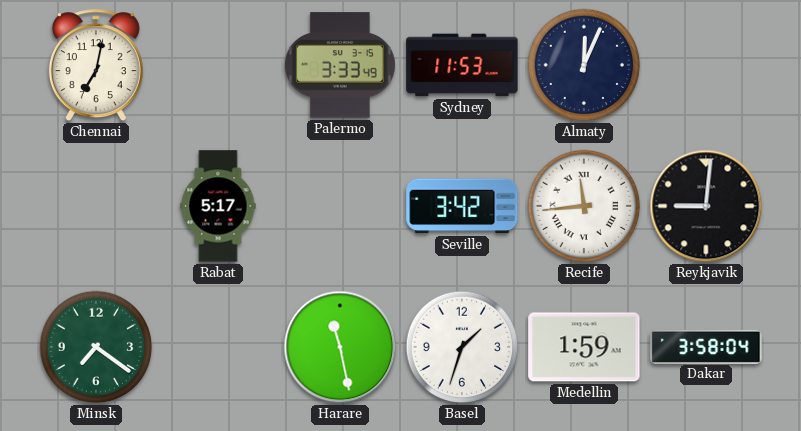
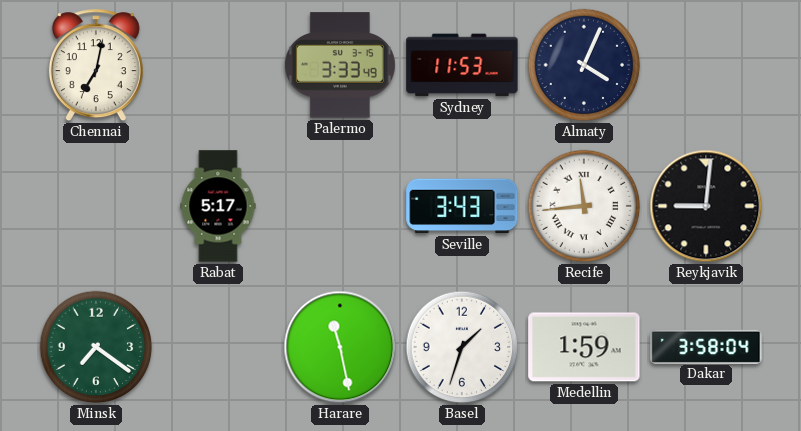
Almaty: 12:04 -> 4:04 (584, 65)
Seville: 3:42 -> 3:43 (462, 206)
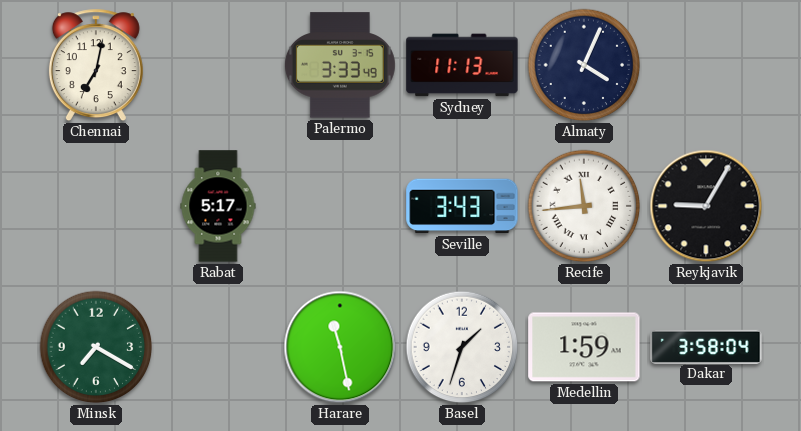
Sydney: 11:53 -> 11:13 (462, 65)
Reykjavik: 9:01 -> 9:05 (706, 206)
Minsk: 7:21 -> 7:20 (96, 347)
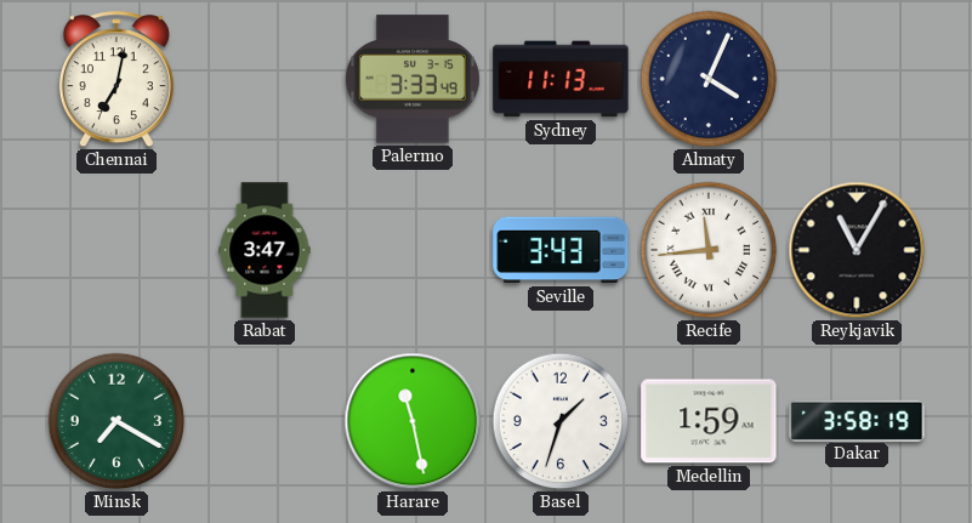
Rabat: 5:17 -> 3:47 (265, 250)
Reykjavik: 9:05 -> 11:05 (857, 250)
Dakar: 3:58:04 -> 3:58:19 (857, 420)
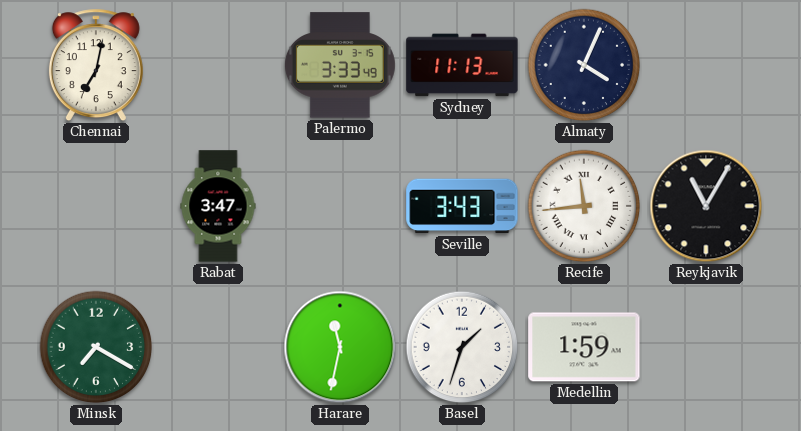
Harare: 11:28 -> 11:32 (340, 347)
Dakar: 3:58 -> none (857, 420)
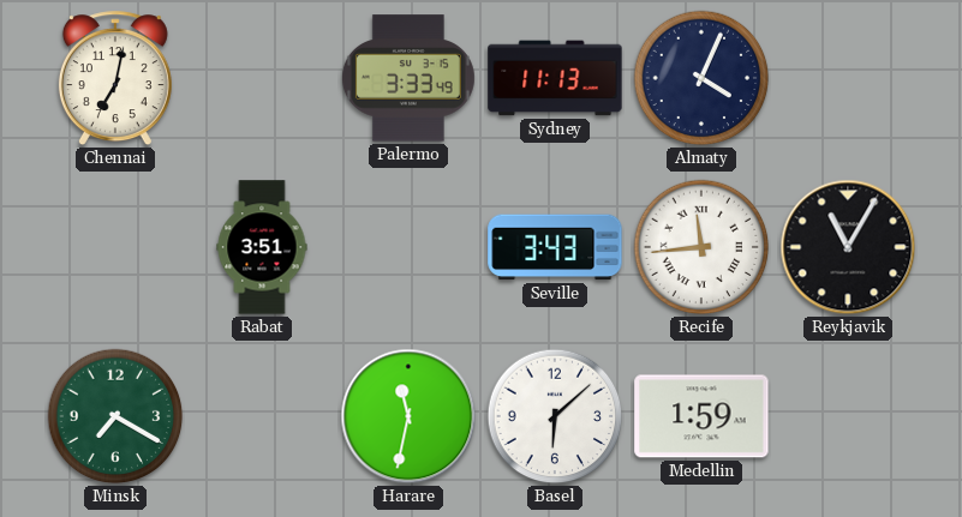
Rabat: 3:47 -> 3:51 (262, 247)
Basel: 1:33 -> 6:08 (555, 416)
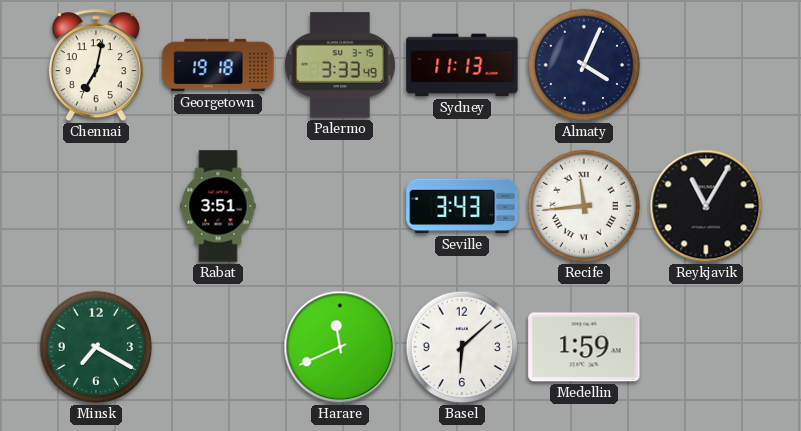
Georgetown: none -> 19:18 (218, 65)
Harare: 11:32 -> 11:41 (340, 347)
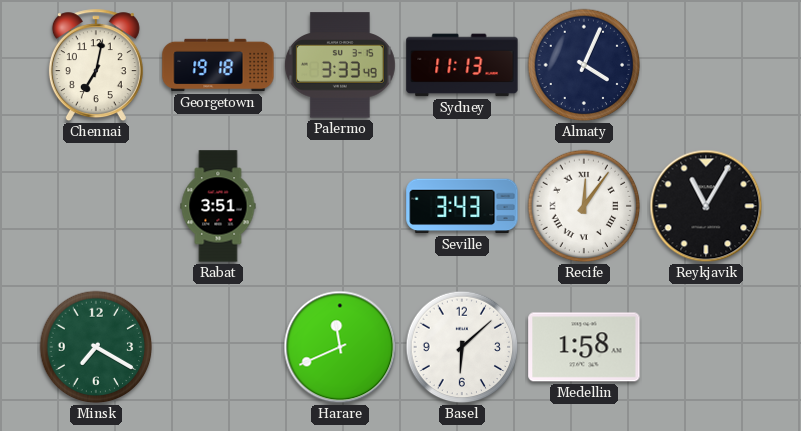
Recife: 11:44 -> 12:06 (584, 206)
Medellin: 1:59 -> 1:58 (584, 347)
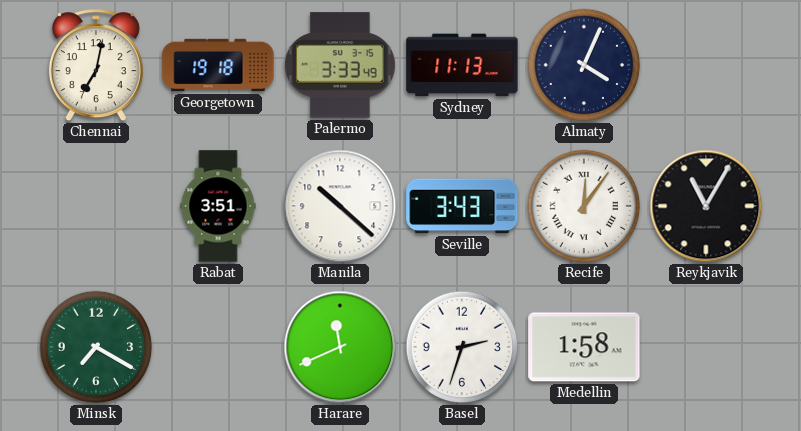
Manila: none -> 10:22 (340, 206)
Basel: 6:08 -> 2:33 (462, 347)
